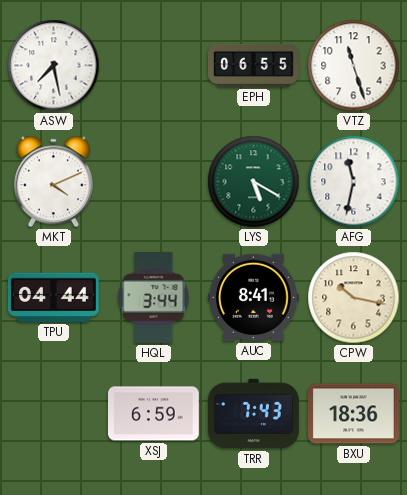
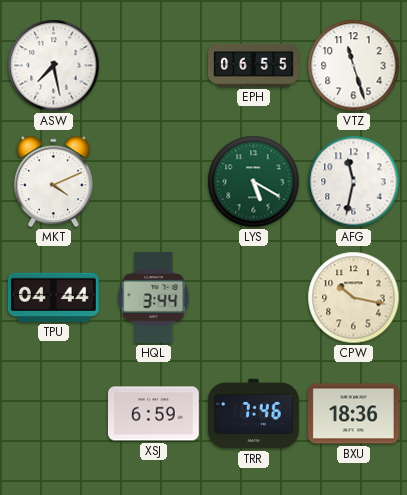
AUC: 8:41 -> none (253, 297)
TRR: 7:43 -> 7:46 (254, 414)
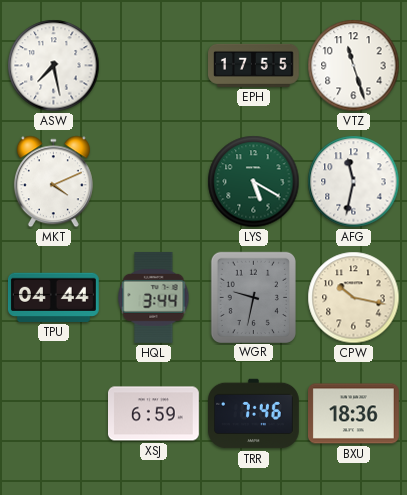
EPH: 06:55 -> 17:55 (254, 65)
WGR: none -> 9:32 (253, 297)
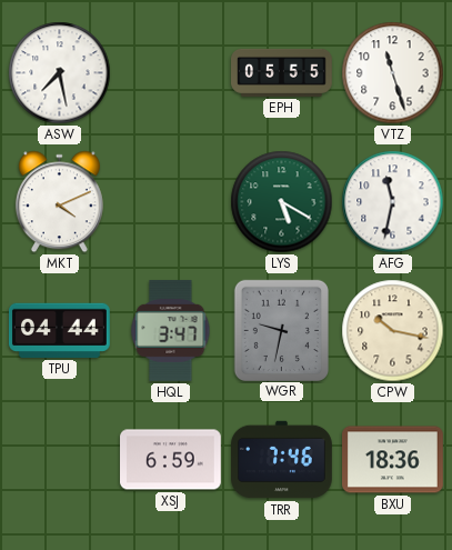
EPH: 17:55 -> 05:55 (282, 72)
HQL: 3:44 -> 3:47 (171, 330)
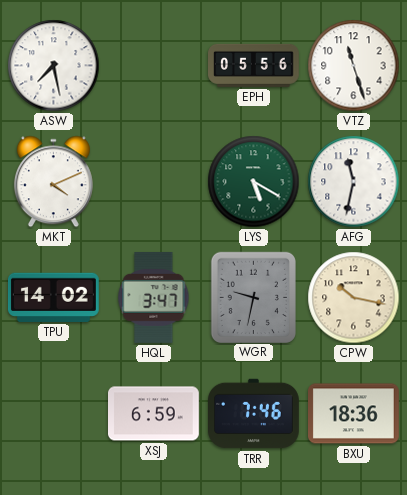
EPH: 05:55 -> 05:56 (254, 65)
TPU: 04:44 -> 14:02 (53, 297)
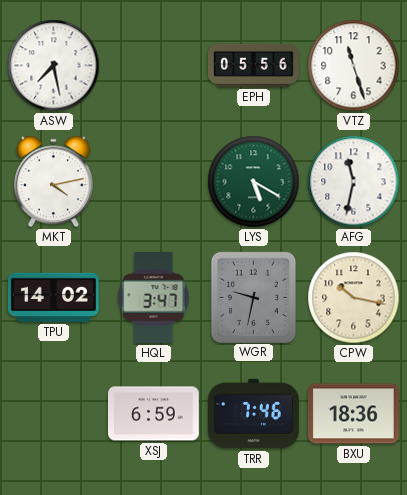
MKT: 4:11 -> 4:13 (53, 182)
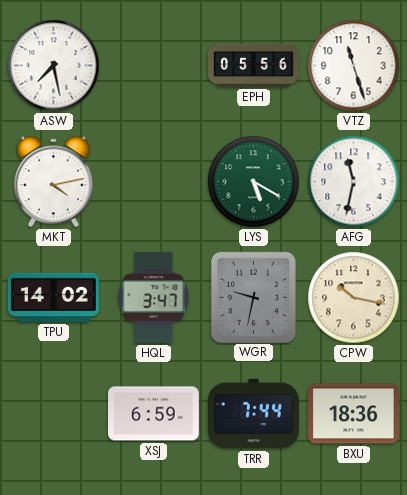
TRR: 7:46 -> 7:44 (254, 414)
